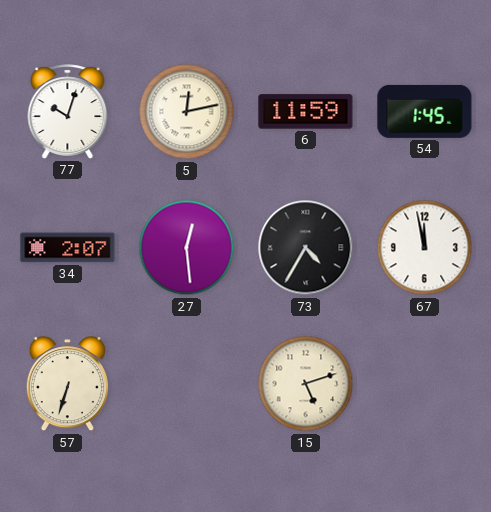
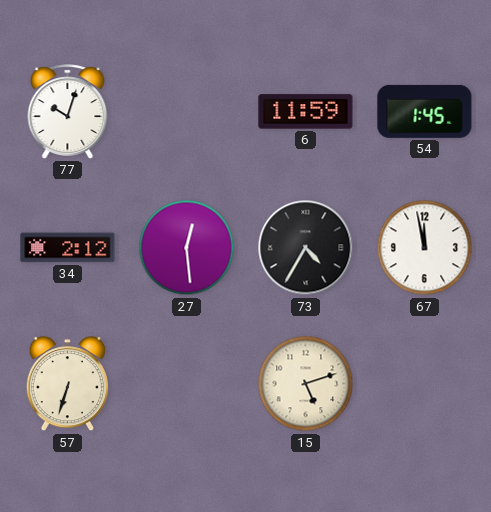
5: 12:13 -> none (187, 112)
34: 2:07 -> 2:12 (68, 248)
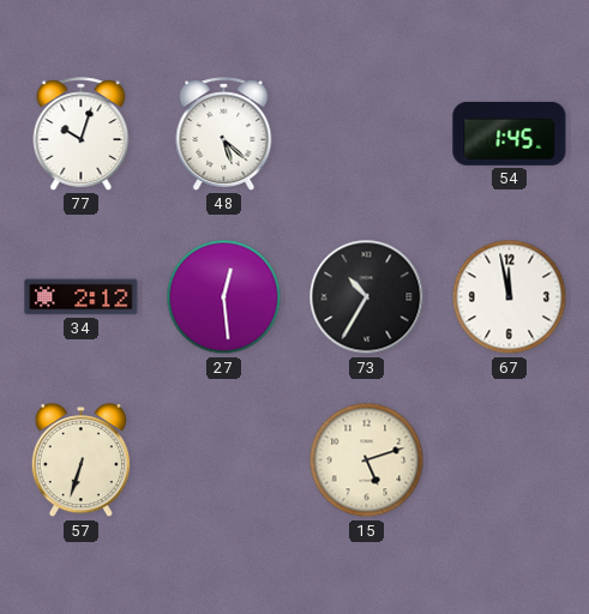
48: none -> 5:22 (224, 134)
6: 11:59 -> none (306, 112)
73: 4:35 -> 10:35 (367, 297)
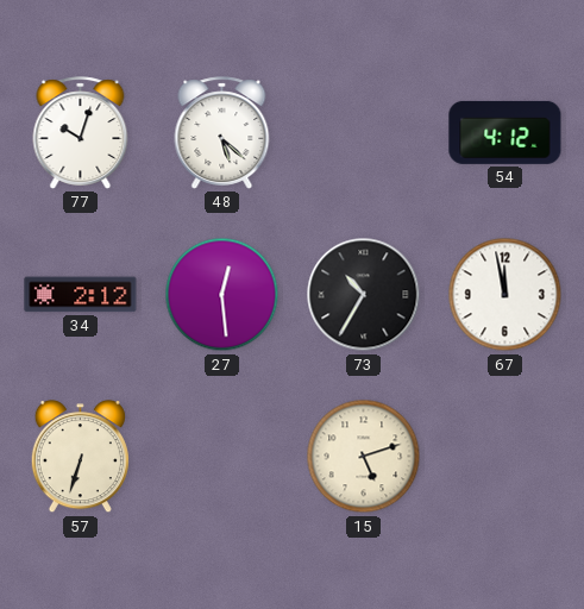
54: 1:45 -> 4:12 (505, 132)
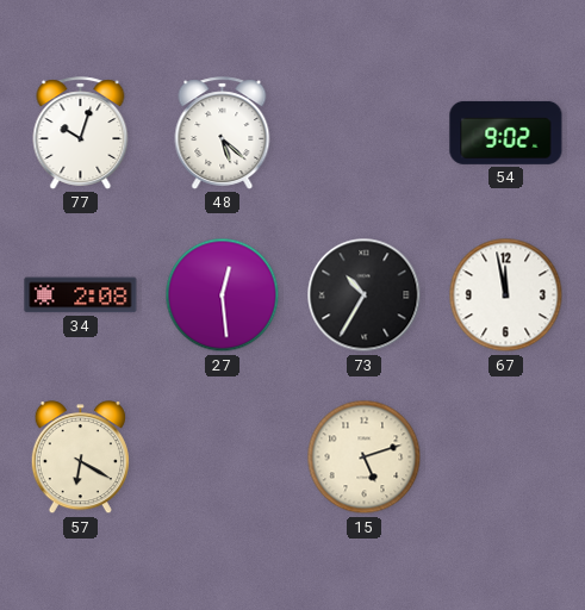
54: 4:12 -> 9:02 (506, 132)
34: 2:12 -> 2:08 (81, 295)
57: 6:33 -> 6:20 (80, 457)
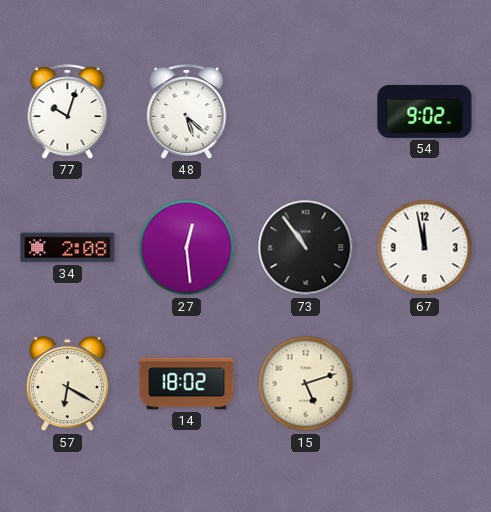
73: 10:35 -> 10:54 (306, 248)
14: none -> 18:02 (187, 384)
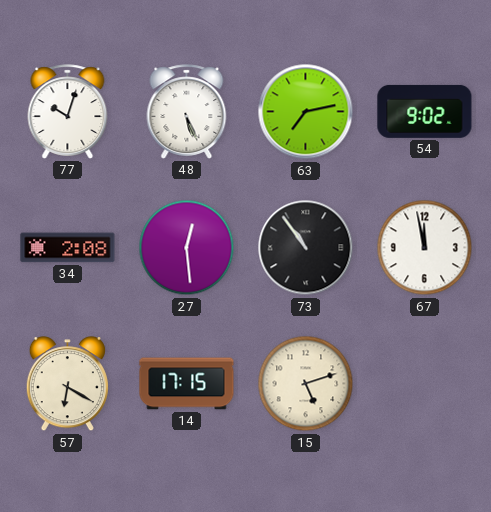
48: 5:22 -> 5:26 (187, 112)
63: none -> 7:13 (306, 112)
14: 18:02 -> 17:15 (187, 384)
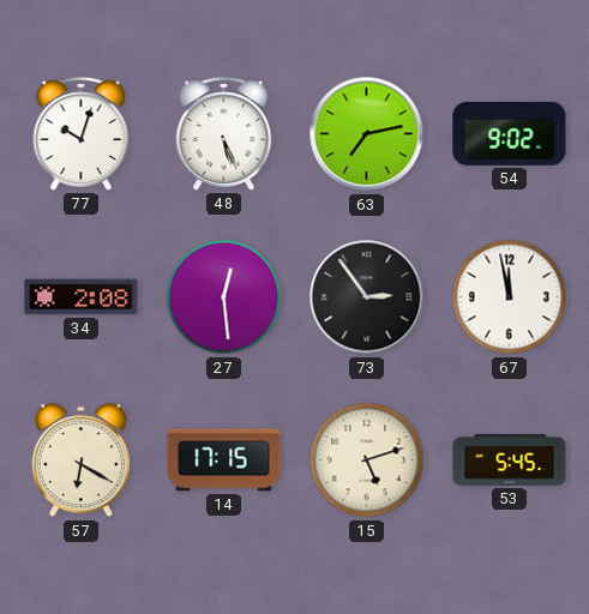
73: 10:54 -> 2:54 (367, 297)
53: none -> 5:45 (510, 459)
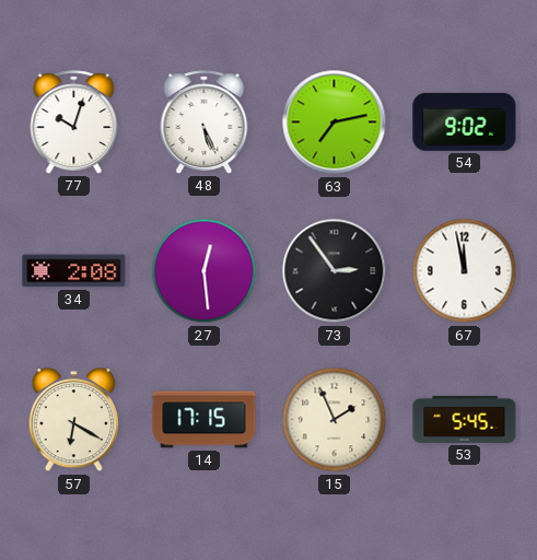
15: 5:12 -> 1:56 (335, 420)
